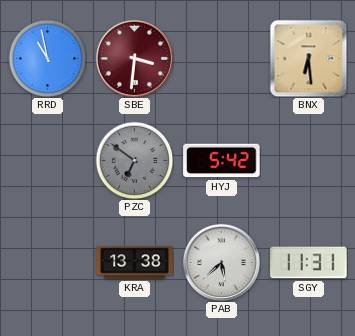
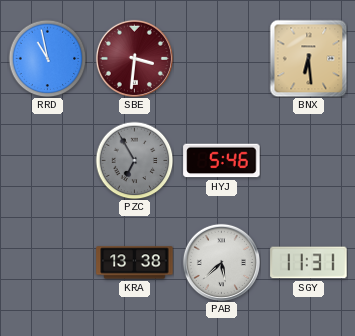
PZC: 6:51 -> 6:55 (134, 160)
HYJ: 5:42 -> 5:46 (222, 161)
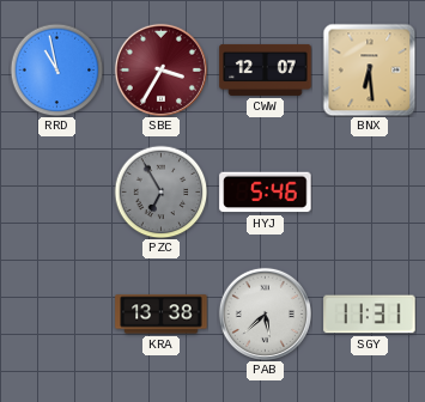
SBE: 3:31 -> 3:35 (160, 69)
CWW: none -> 12:07 (266, 69)
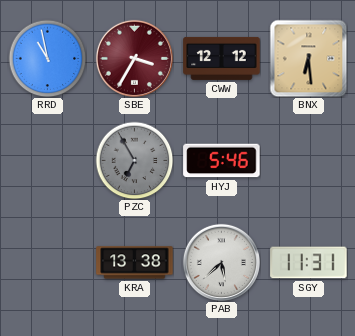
CWW: 12:07 -> 12:12 (222, 58)
